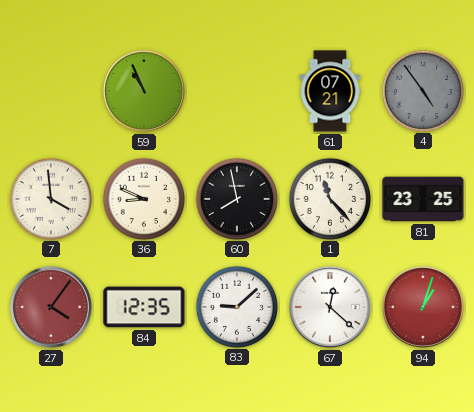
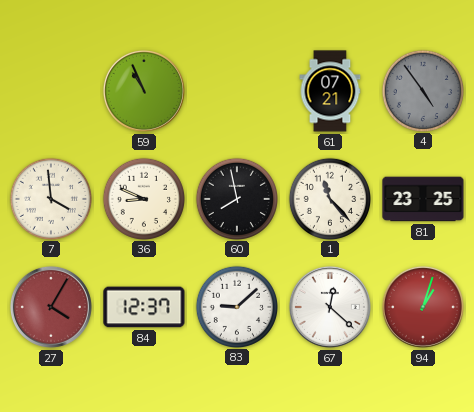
27: 4:06 -> 4:05 (51, 307)
84: 12:35 -> 12:37 (144, 307)
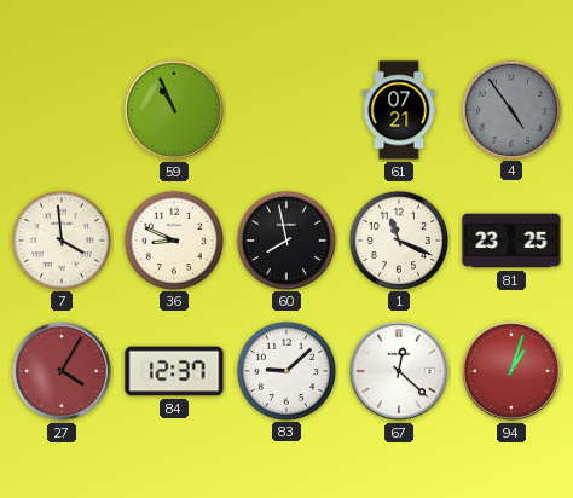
1: 11:23 -> 11:19 (398, 239)
